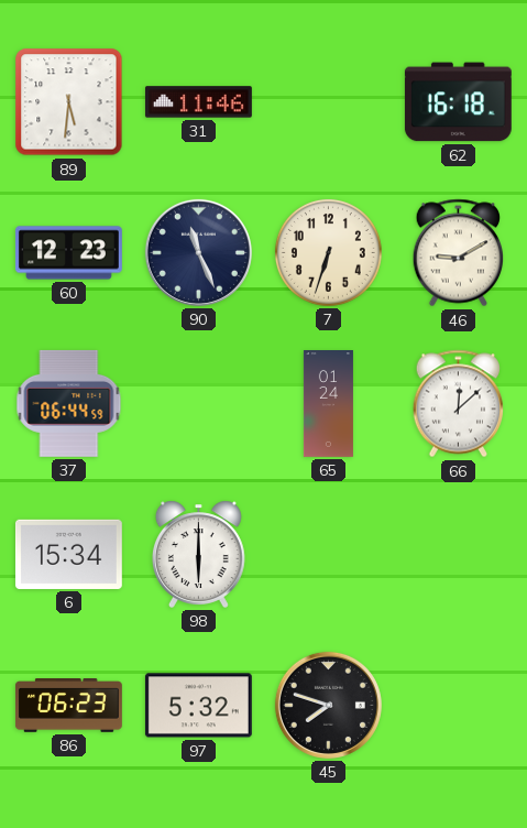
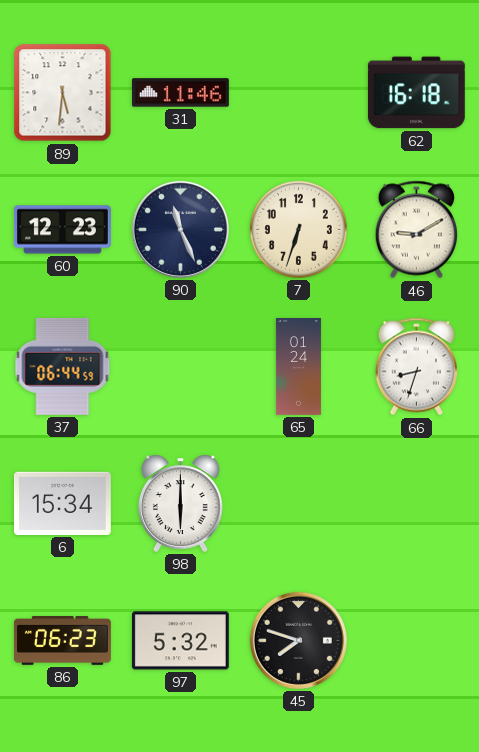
66: 12:08 -> 8:33 (416, 367)
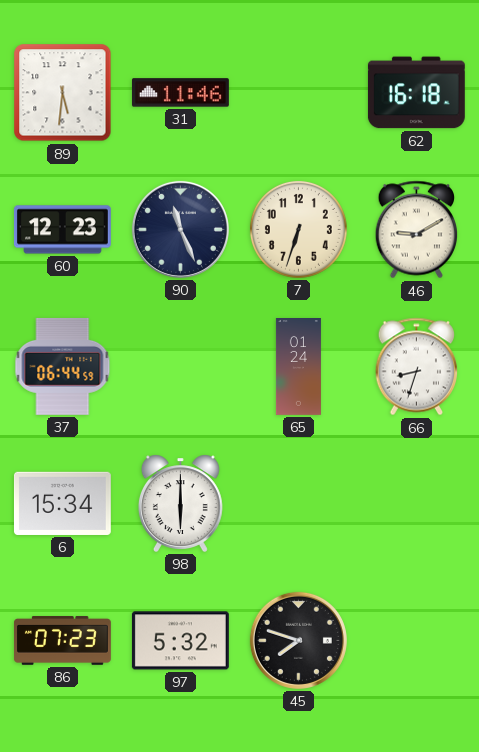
86: 06:23 -> 07:23 (62, 641)
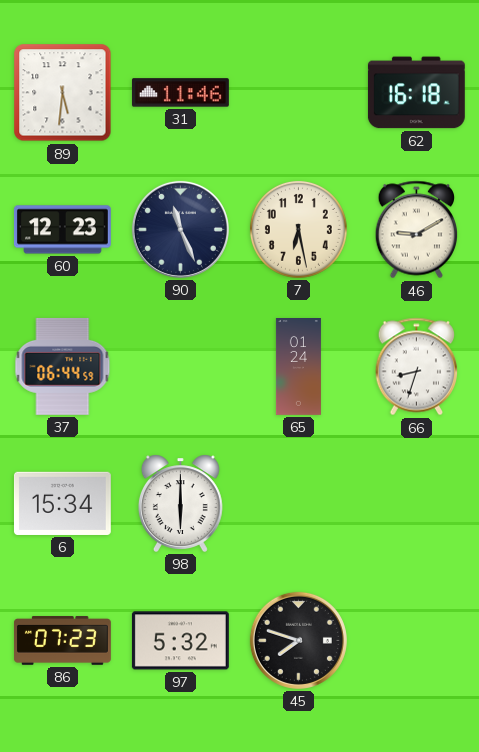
7: 6:33 -> 6:28 (298, 229)
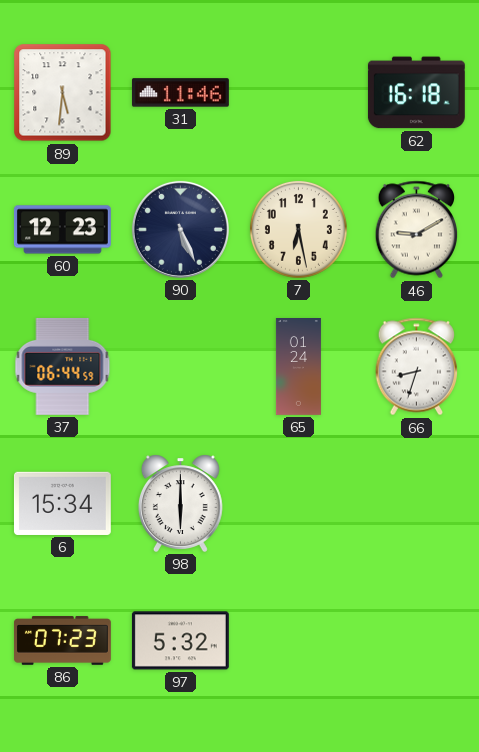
90: 11:26 -> 5:26 (180, 229)
45: 7:48 -> none (298, 640)
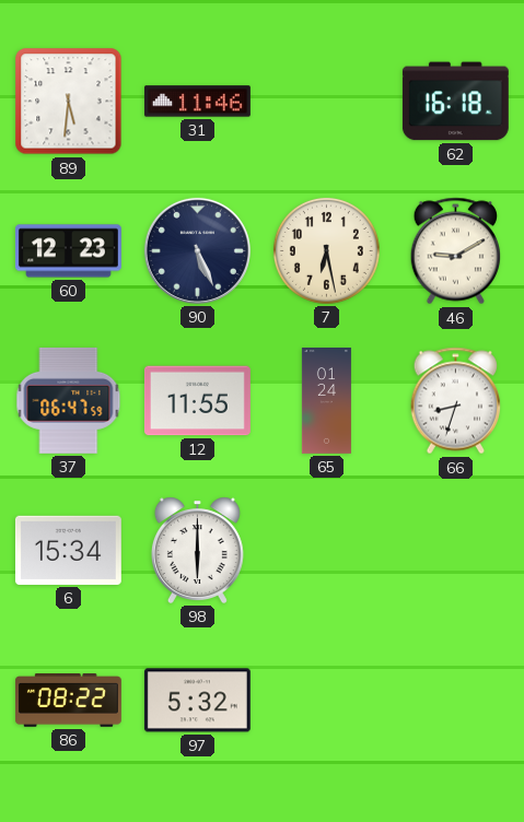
37: 06:44 -> 06:47 (69, 400)
12: none -> 11:55 (197, 401)
86: 07:23 -> 08:22 (68, 701)
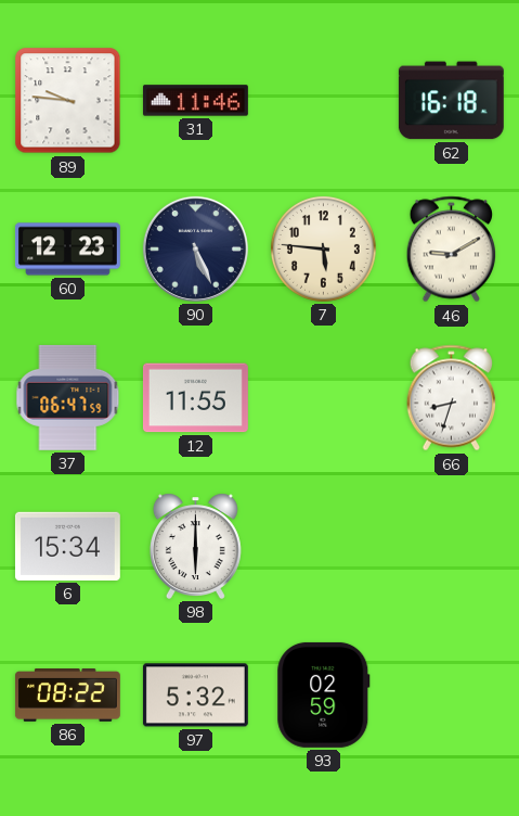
89: 5:31 -> 9:46 (68, 101)
7: 6:28 -> 5:46 (323, 248)
65: 01:24 -> none (326, 401)
93: none -> 02:59 (324, 694)
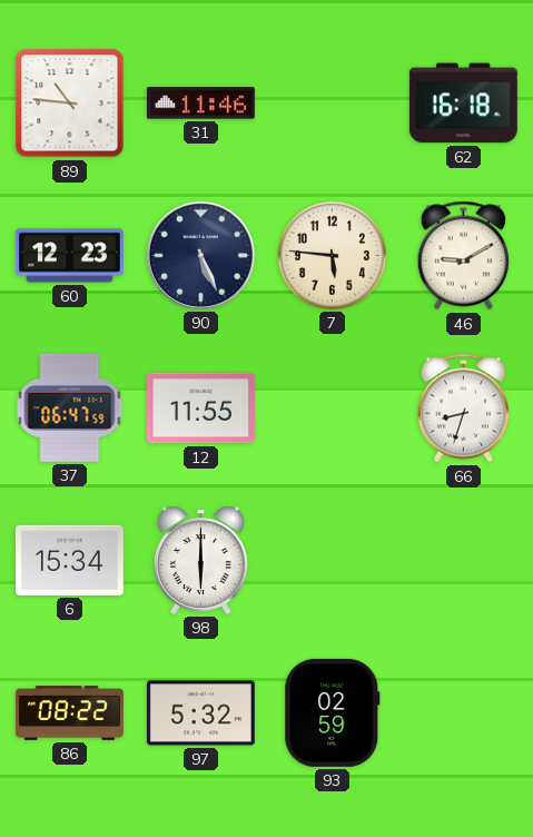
89: 9:46 -> 10:46 (70, 104)
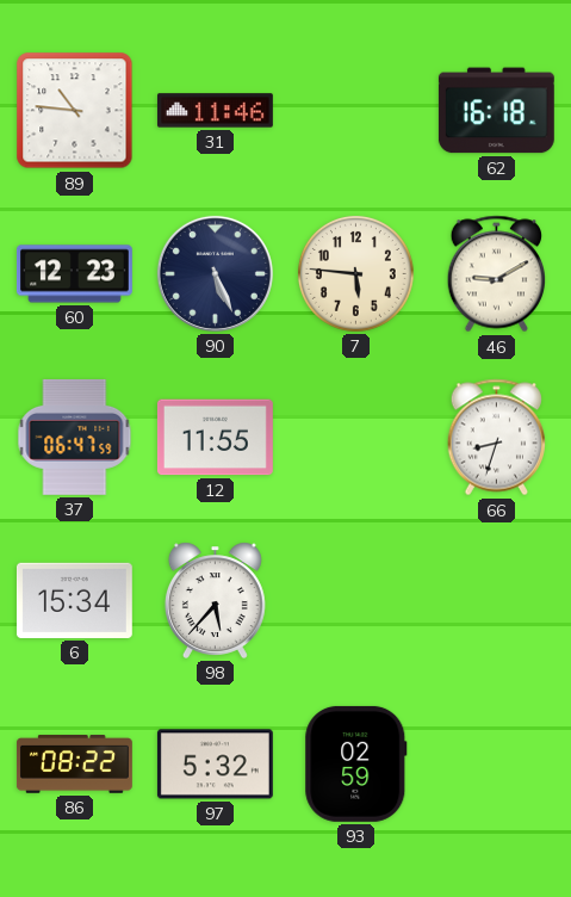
98: 6:00 -> 5:37 (215, 600)
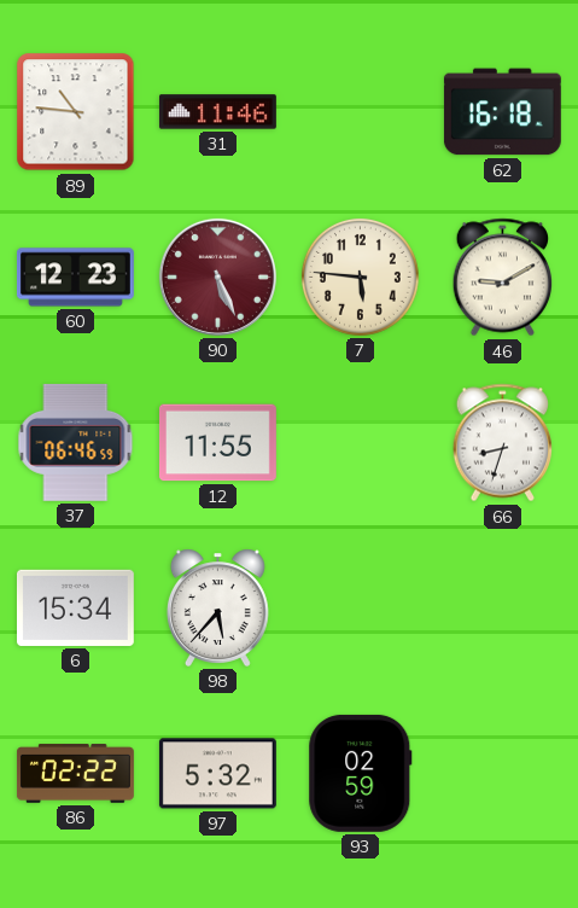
90 dial: navy -> burgundy (217, 277)
37: 06:47 -> 06:46 (76, 442)
86: 08:22 -> 02:22 (75, 774)
